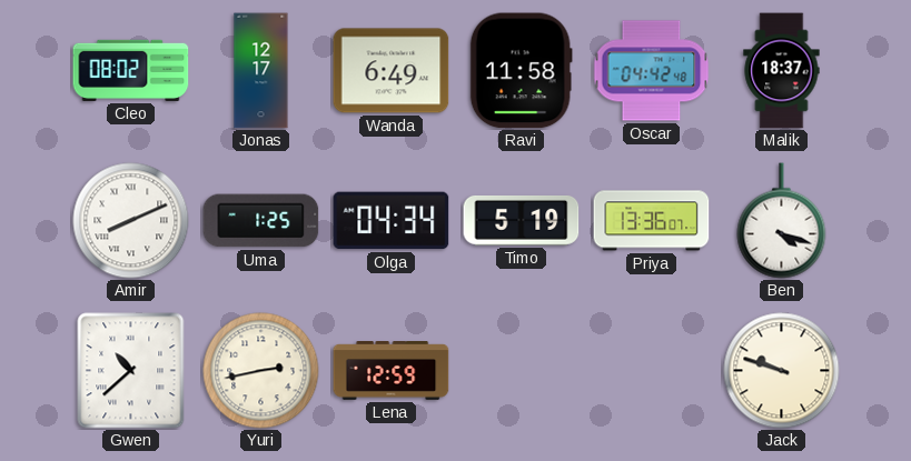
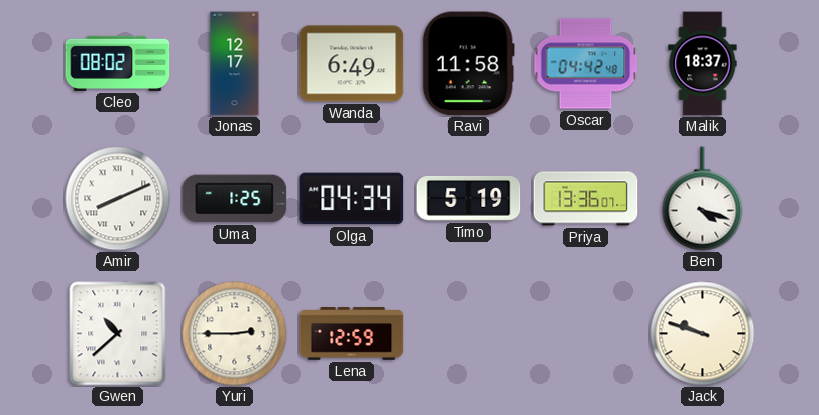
Yuri: 2:43 -> 2:45 (235, 334)
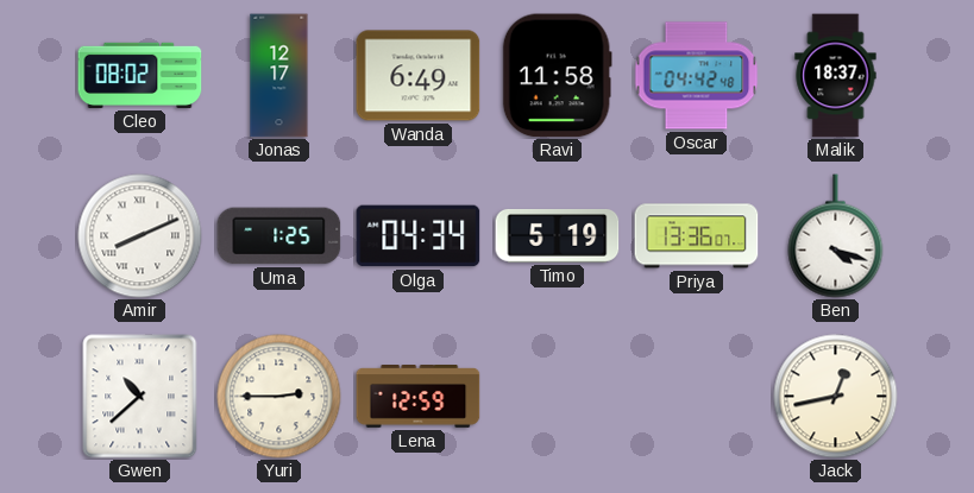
Jack: 9:48 -> 12:43 (836, 397)
